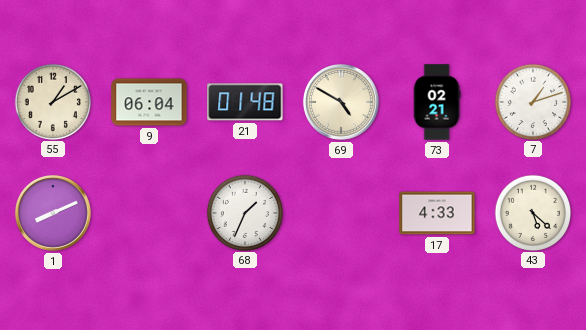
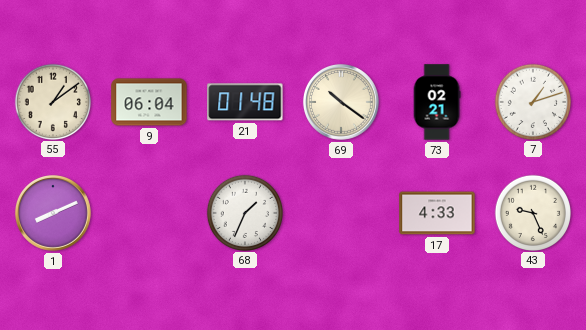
55: 1:10 -> 1:09 (52, 101)
69: 4:50 -> 10:21 (341, 102)
43: 5:22 -> 9:26 (532, 212)
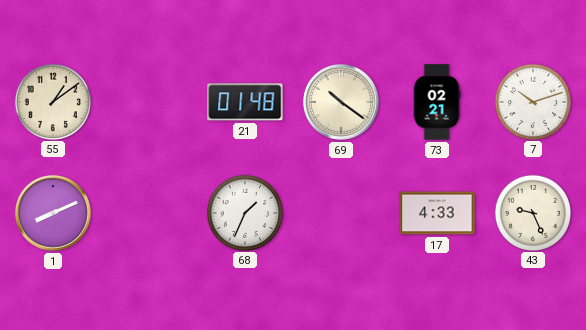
9: 06:04 -> none (149, 102)
7: 1:12 -> 10:12 (532, 101)
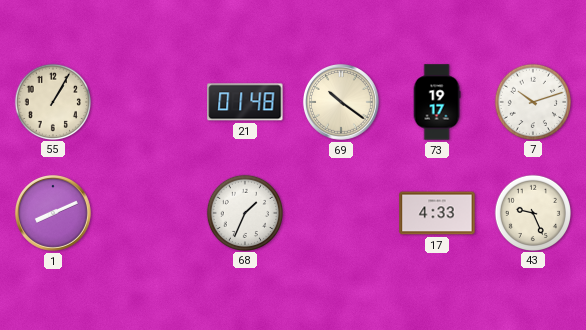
55: 1:09 -> 1:05 (52, 101)
73: 02:21 -> 19:17 (437, 102)
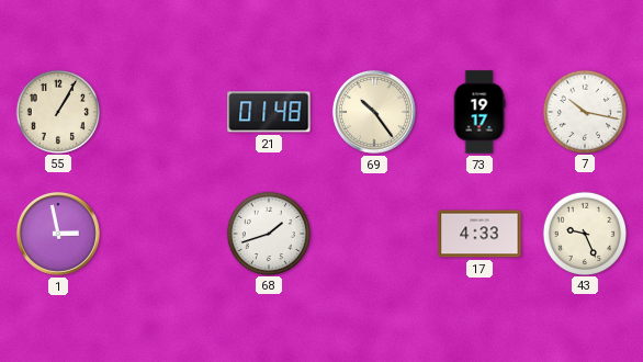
69: 10:21 -> 10:24 (374, 112)
7: 10:12 -> 10:17 (584, 111)
1: 8:11 -> 2:58 (58, 234)
68: 1:34 -> 1:42 (268, 233)
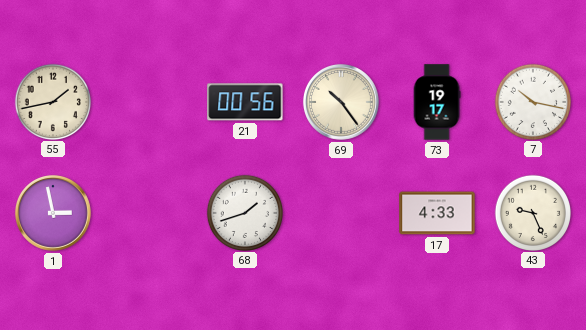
55: 1:05 -> 1:43 (52, 101)
21: 01:48 -> 00:56 (245, 102)
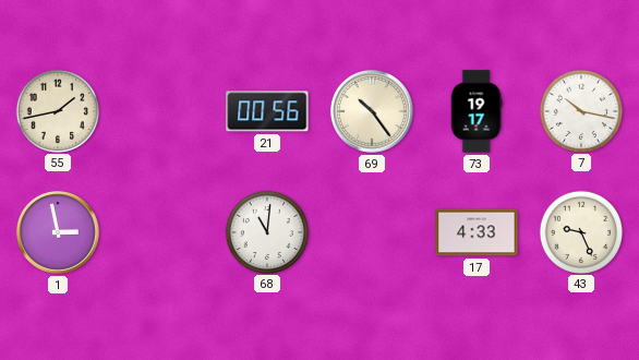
68: 1:42 -> 11:01 (266, 231)
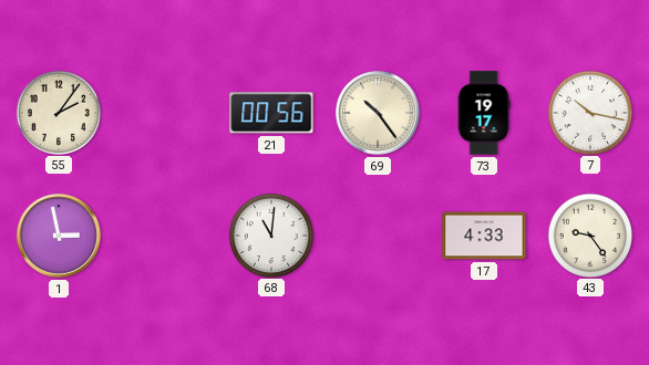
55: 1:43 -> 2:06 (58, 112)
43: 9:26 -> 9:24 (589, 234)
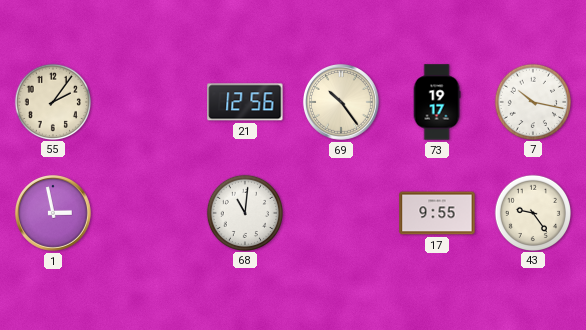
21: 00:56 -> 12:56 (245, 102)
17: 4:33 -> 9:55 (437, 213)
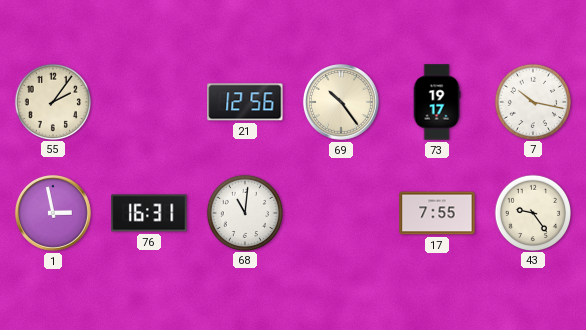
76: none -> 16:31 (149, 213)
17: 9:55 -> 7:55 (437, 213)
